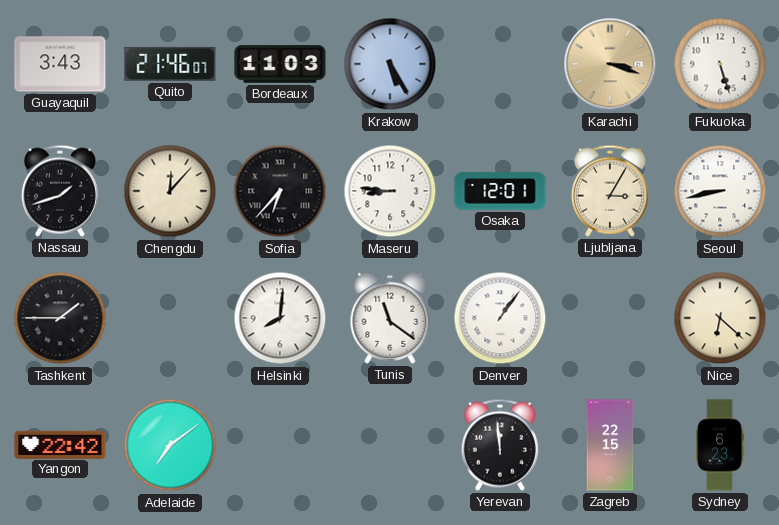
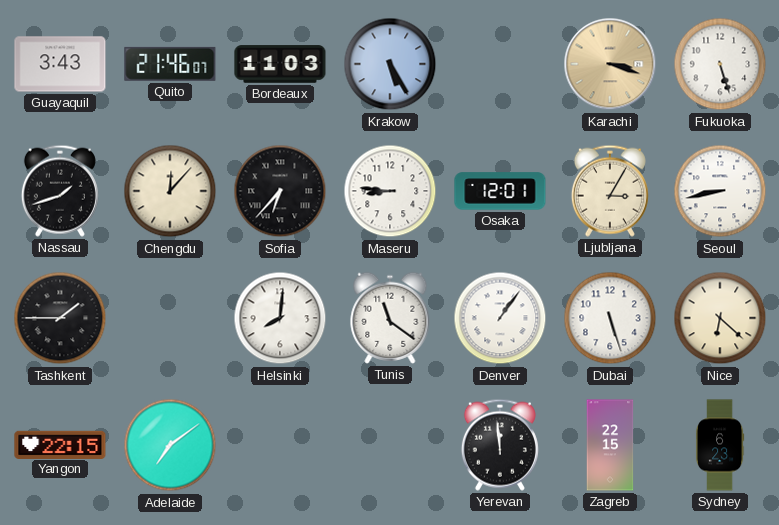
Dubai: none -> 5:27 (610, 318)
Yangon: 22:42 -> 22:15 (60, 444)
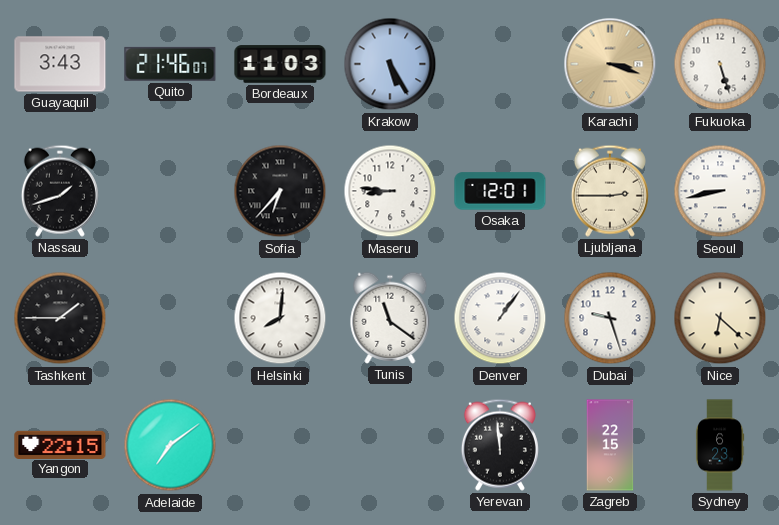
Chengdu: 12:07 -> none (170, 191)
Ljubljana: 3:05 -> 2:45 (610, 191)
Dubai: 5:27 -> 9:27 (610, 318)
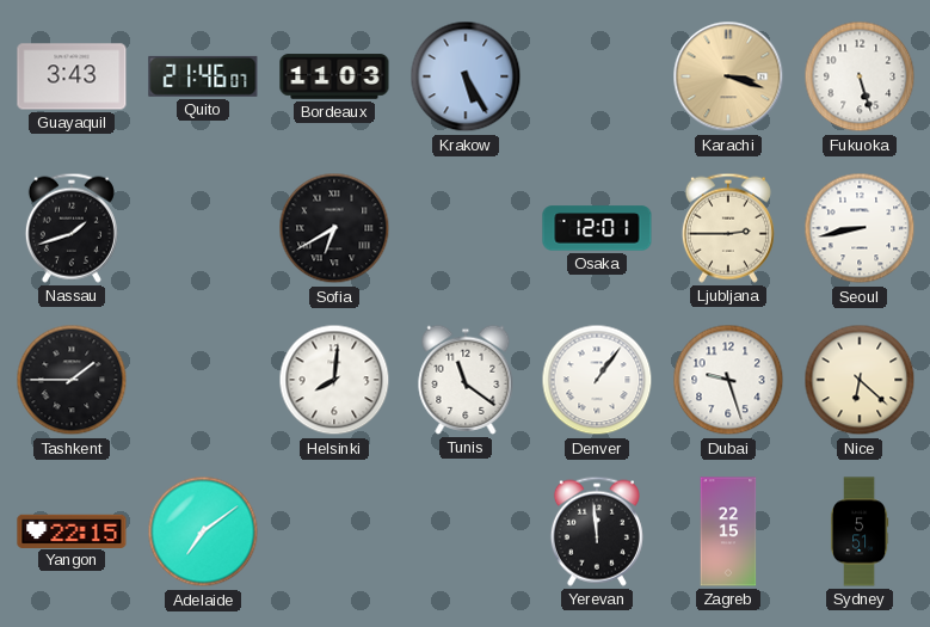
Sofia: 6:37 -> 6:40 (334, 228)
Maseru: 8:46 -> none (390, 191)
Sydney: 6:23 -> 5:51 (860, 531)
